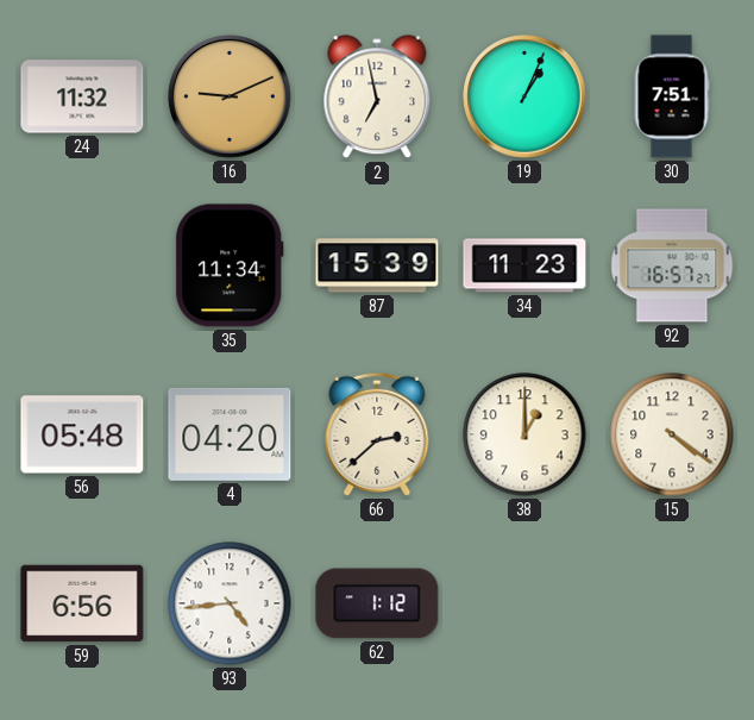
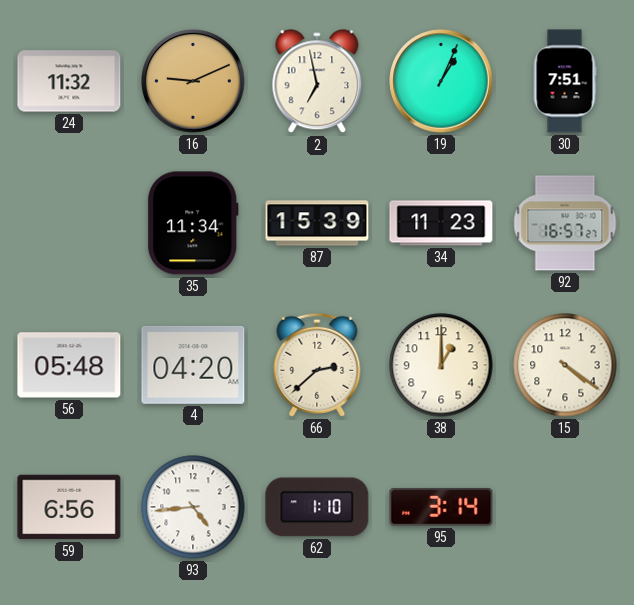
62: 1:12 -> 1:10 (317, 507)
95: none -> 3:14 (441, 507)
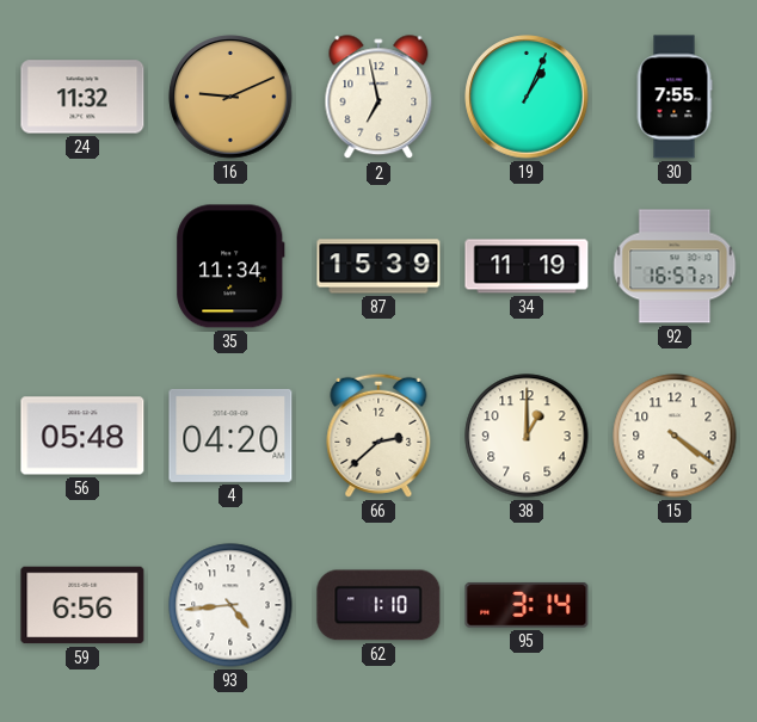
30: 7:51 -> 7:55 (675, 97)
34: 11:23 -> 11:19 (527, 266)
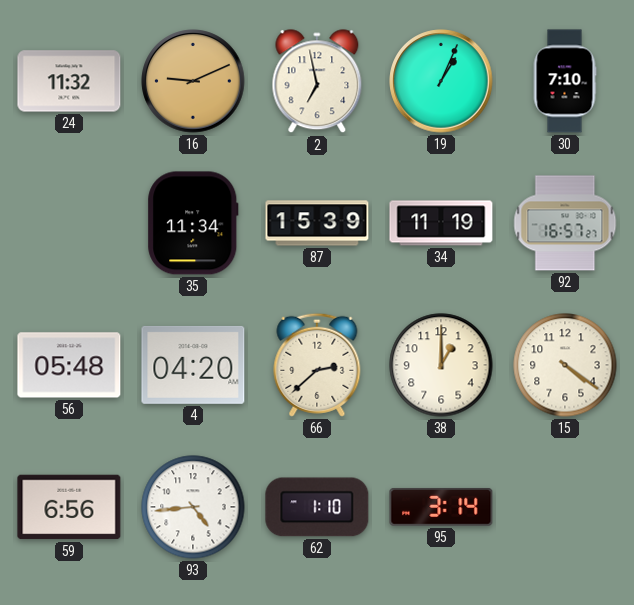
30: 7:55 -> 7:10 (565, 81)
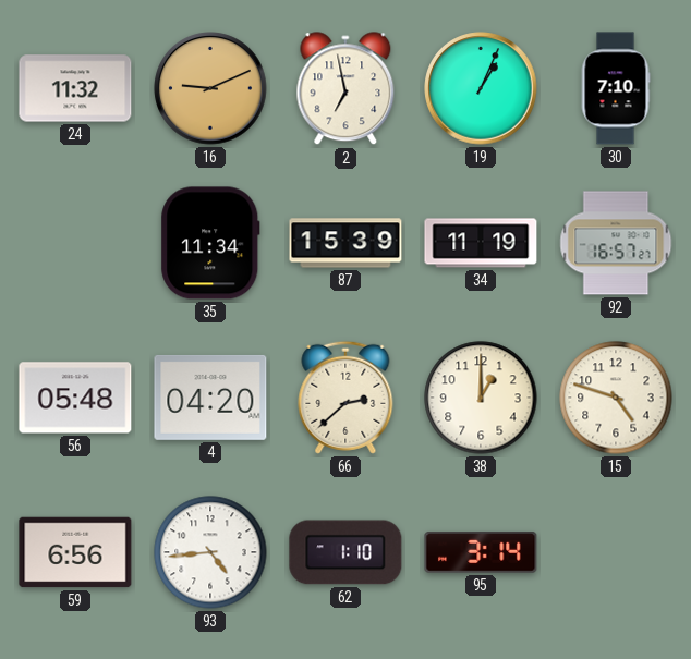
15: 4:21 -> 4:48 (616, 398)
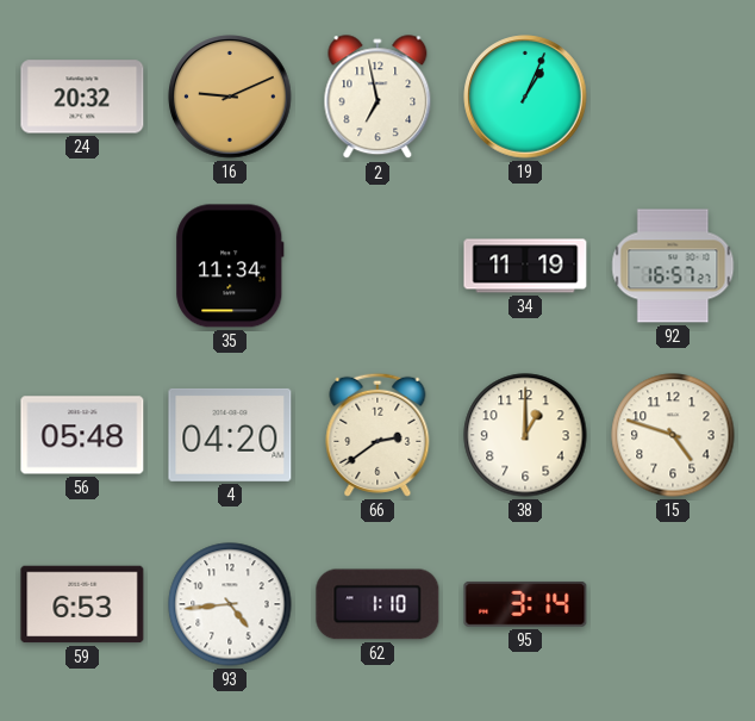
24: 11:32 -> 20:32 (82, 97)
30: 7:10 -> none (616, 88)
87: 15:39 -> none (346, 243)
66: 2:38 -> 2:39 (377, 435)
59: 6:56 -> 6:53 (82, 604)
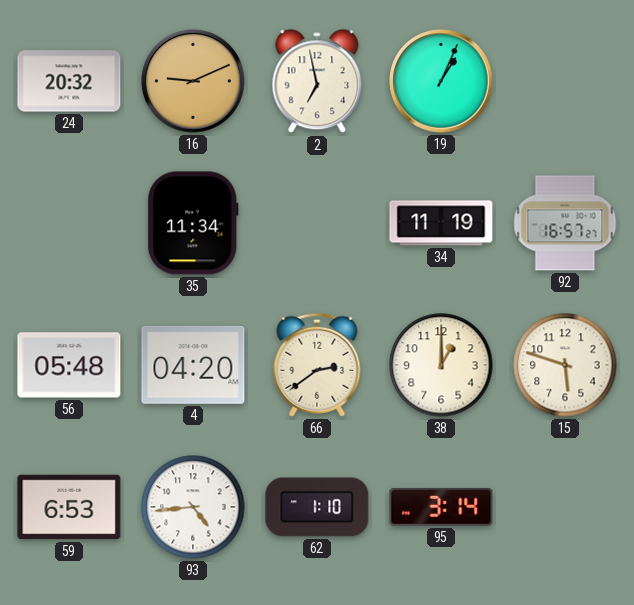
15: 4:48 -> 5:48 (565, 365)
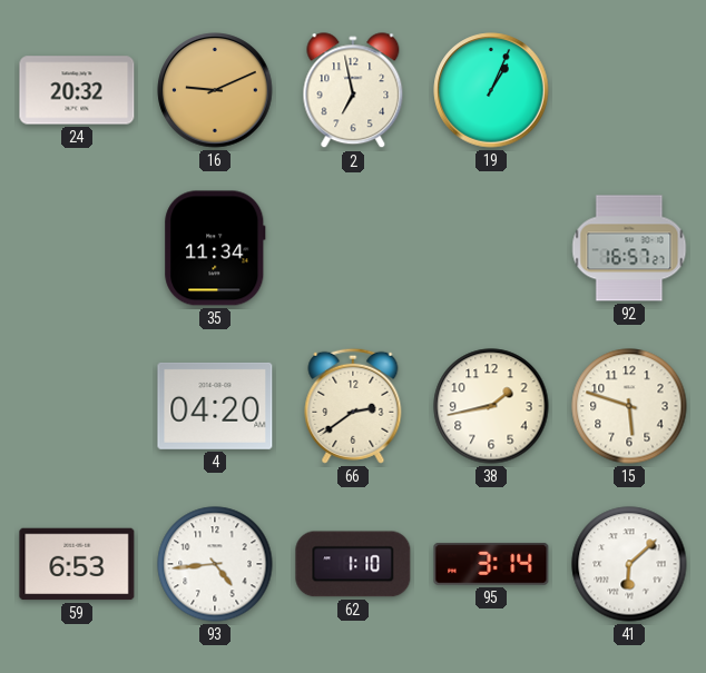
34: 11:19 -> none (441, 223)
56: 05:48 -> none (69, 365)
38: 1:00 -> 1:43 (491, 406)
41: none -> 6:08 (629, 564)
